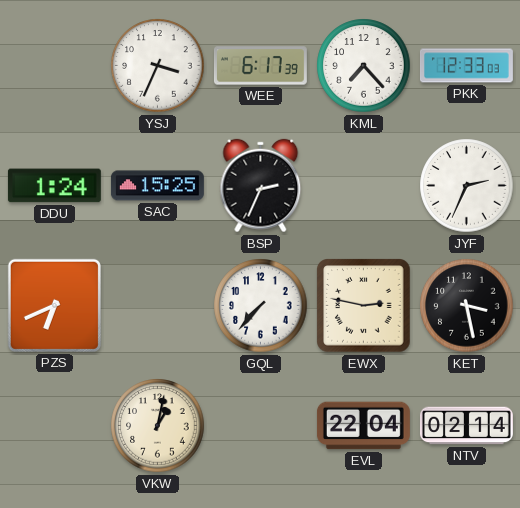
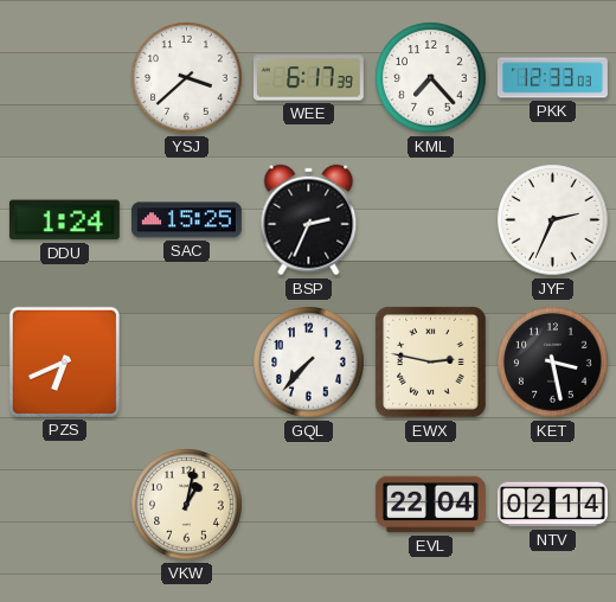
YSJ: 3:34 -> 3:38 (187, 78)
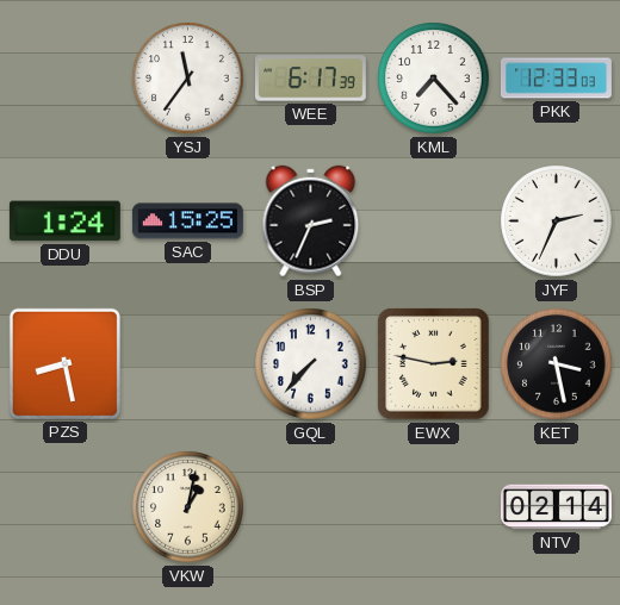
YSJ: 3:38 -> 11:36 (188, 79)
PZS: 6:41 -> 8:28 (64, 363)
EVL: 22:04 -> none (430, 505)
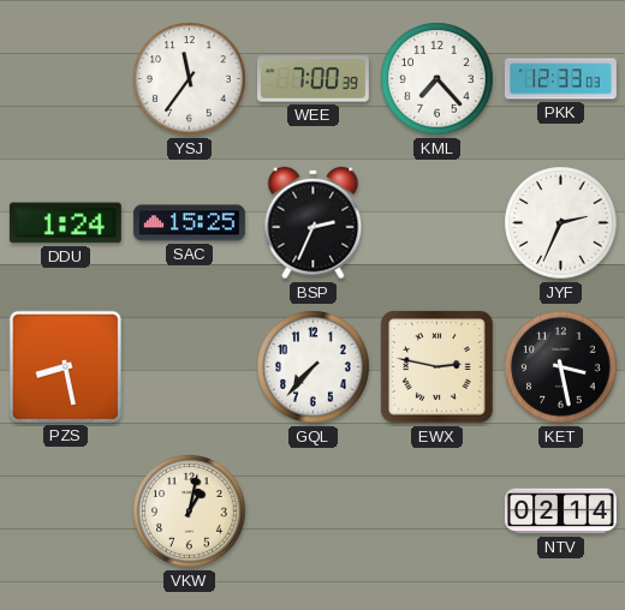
WEE: 6:17 -> 7:00 (312, 79)
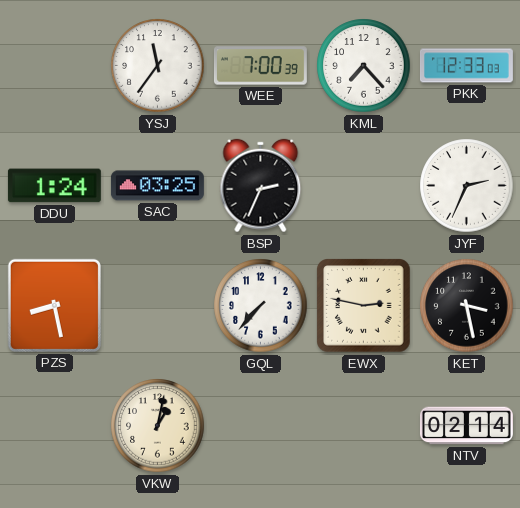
SAC: 15:25 -> 03:25 (157, 186)
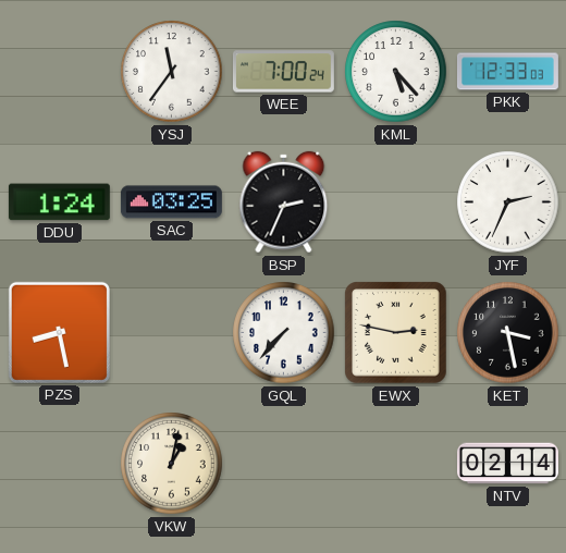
WEE: 7:00:39 -> 7:00:24 (283, 72)
KML: 7:23 -> 5:23 (396, 72)
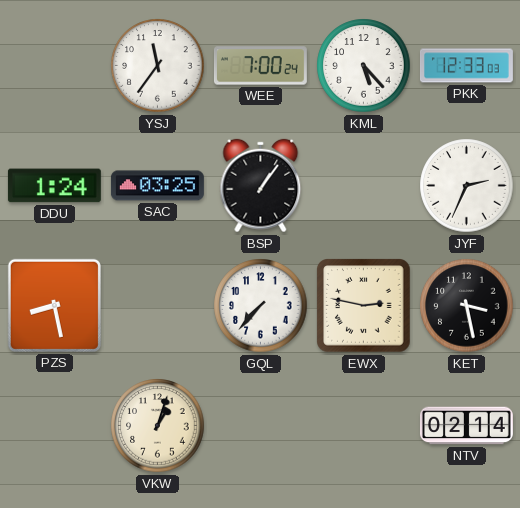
BSP: 2:34 -> 1:06 (261, 186)
VKW: 1:02 -> 1:03 (158, 426)
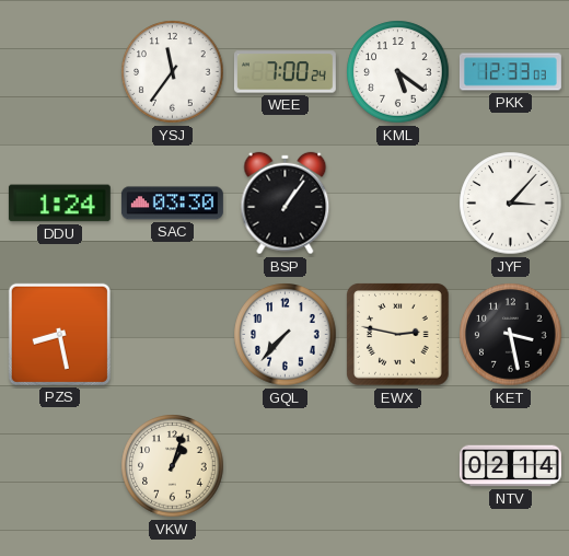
KML: 5:23 -> 5:21 (398, 72)
SAC: 03:25 -> 03:30 (172, 204)
JYF: 2:34 -> 3:07 (511, 204)
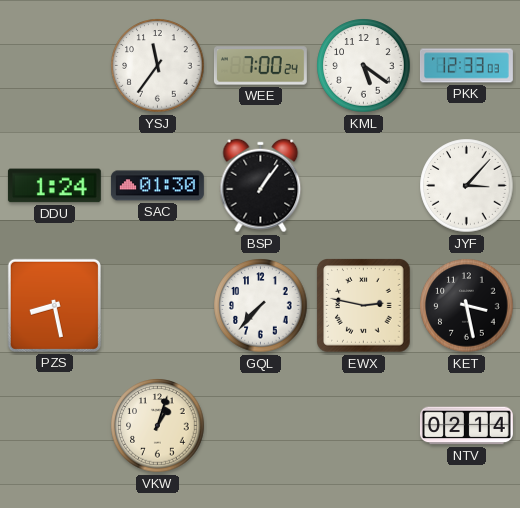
SAC: 03:30 -> 01:30 (157, 186)
